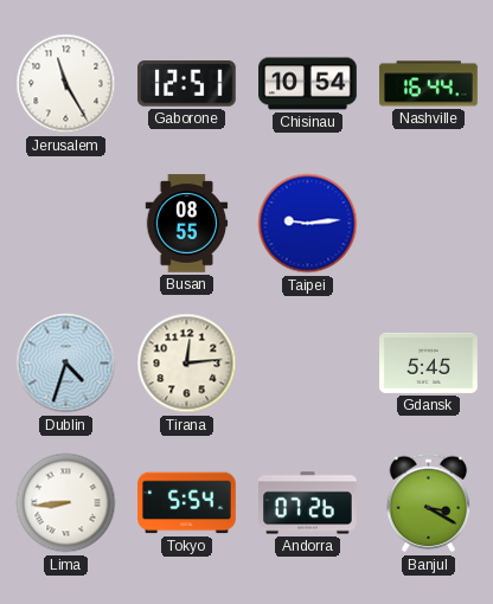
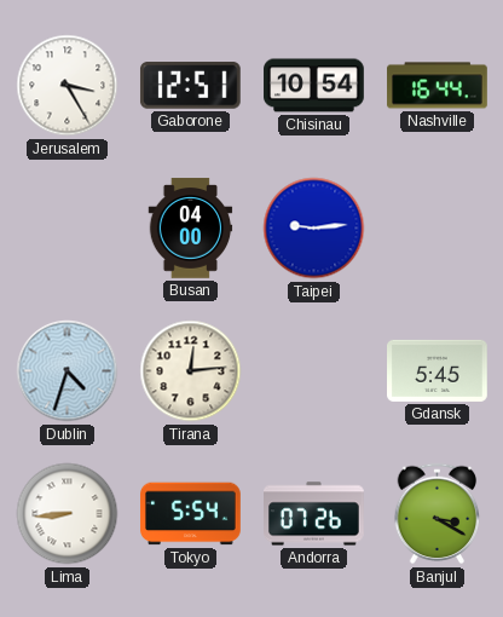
Jerusalem: 11:25 -> 3:25 (68, 86)
Busan: 08:55 -> 04:00 (191, 229)
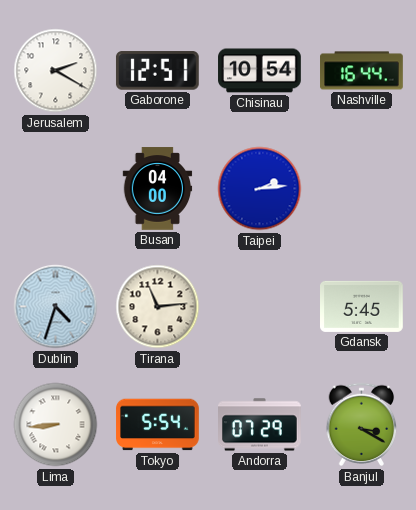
Jerusalem: 3:25 -> 2:20 (56, 71)
Taipei: 9:14 -> 2:14 (260, 189)
Tirana: 12:14 -> 11:14 (158, 307)
Andorra: 07:26 -> 07:29 (260, 425)
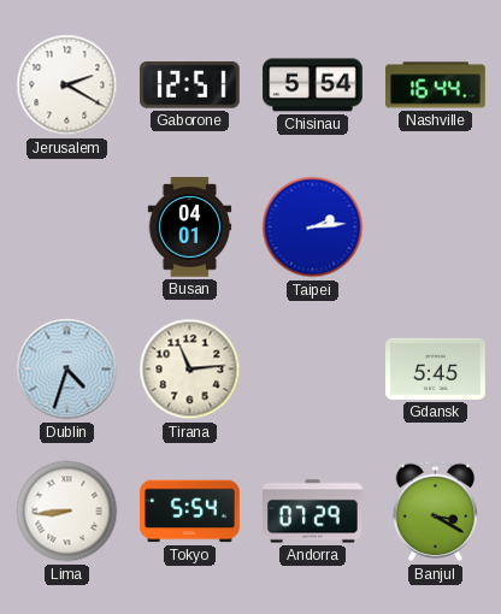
Chisinau: 10:54 -> 5:54 (313, 85)
Busan: 04:00 -> 04:01 (190, 228)
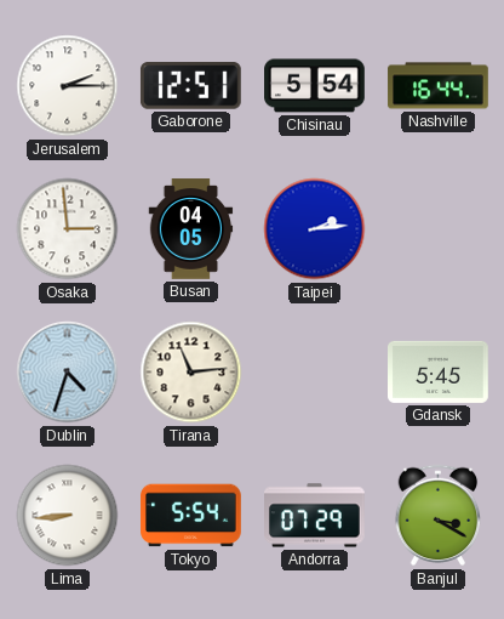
Jerusalem: 2:20 -> 2:15 (68, 86)
Osaka: none -> 2:59 (68, 229)
Busan: 04:01 -> 04:05 (191, 229)
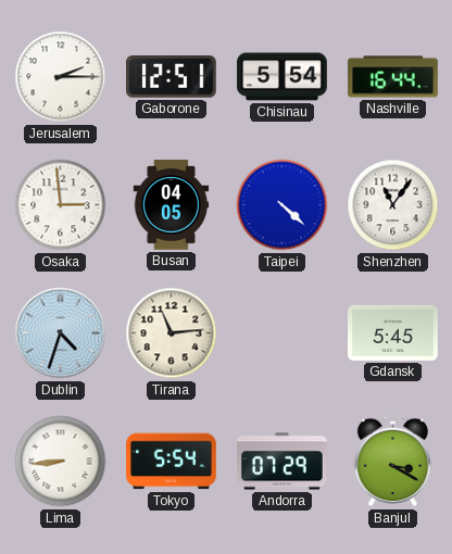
Taipei: 2:14 -> 4:22 (282, 205)
Shenzhen: none -> 11:06 (393, 205)
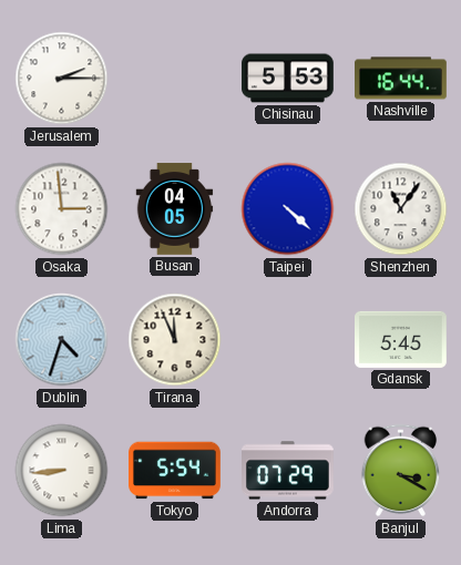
Gaborone: 12:51 -> none (171, 77)
Chisinau: 5:54 -> 5:53 (288, 79)
Tirana: 11:14 -> 11:56 (175, 340)
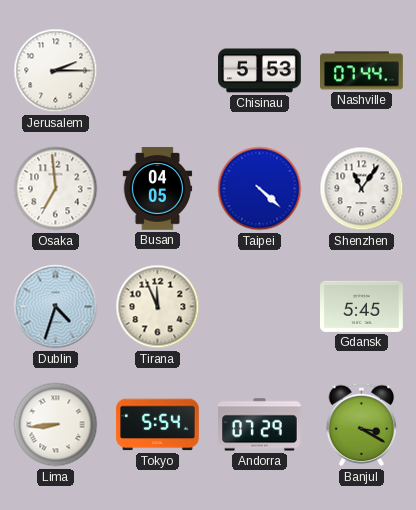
Nashville: 16:44 -> 07:44 (362, 71)
Osaka: 2:59 -> 6:59 (56, 189)
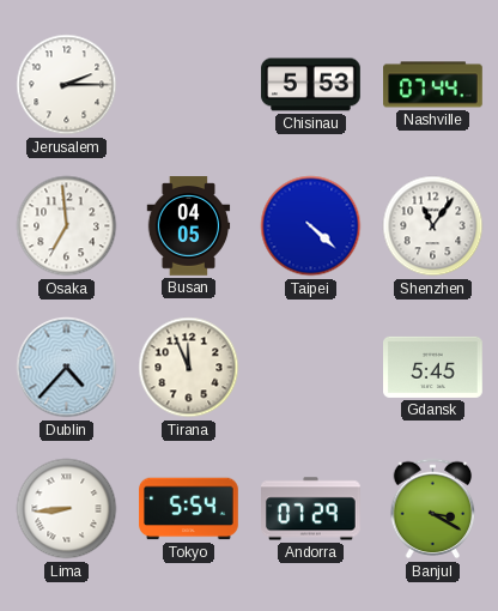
Dublin: 4:33 -> 4:37 (67, 368)
